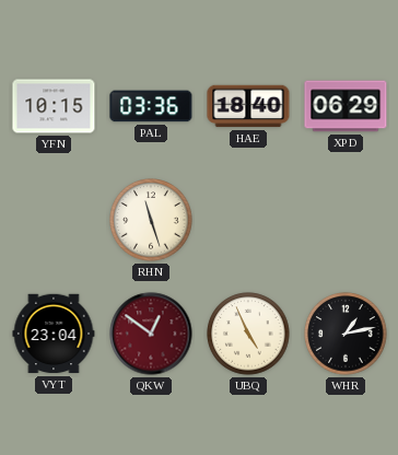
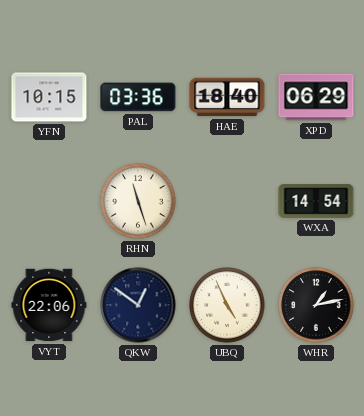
WXA: none -> 14:54 (316, 201)
VYT: 23:04 -> 22:06 (49, 305)
QKW dial: burgundy -> navy (138, 305)
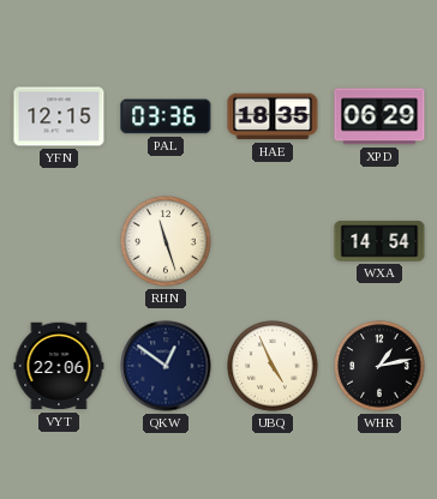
YFN: 10:15 -> 12:15 (59, 116)
HAE: 18:40 -> 18:35 (273, 116)
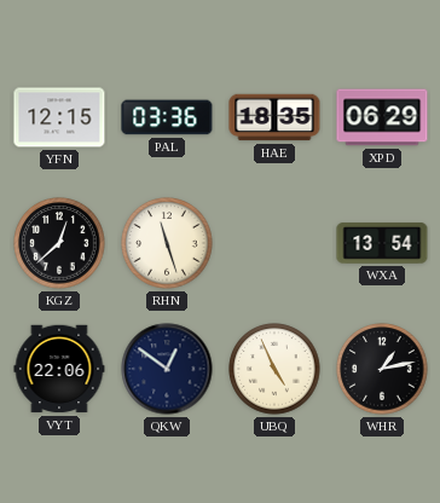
KGZ: none -> 12:38 (59, 243)
WXA: 14:54 -> 13:54 (382, 243)
